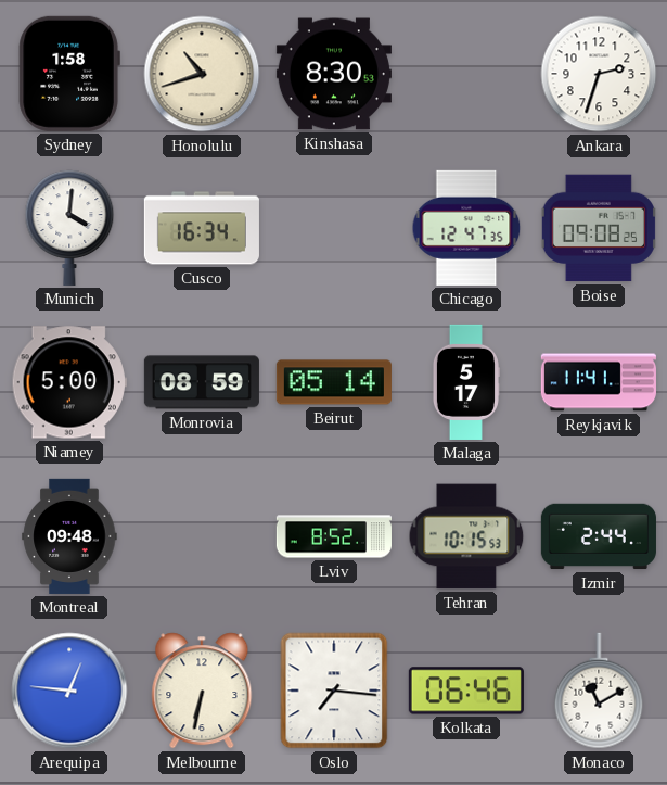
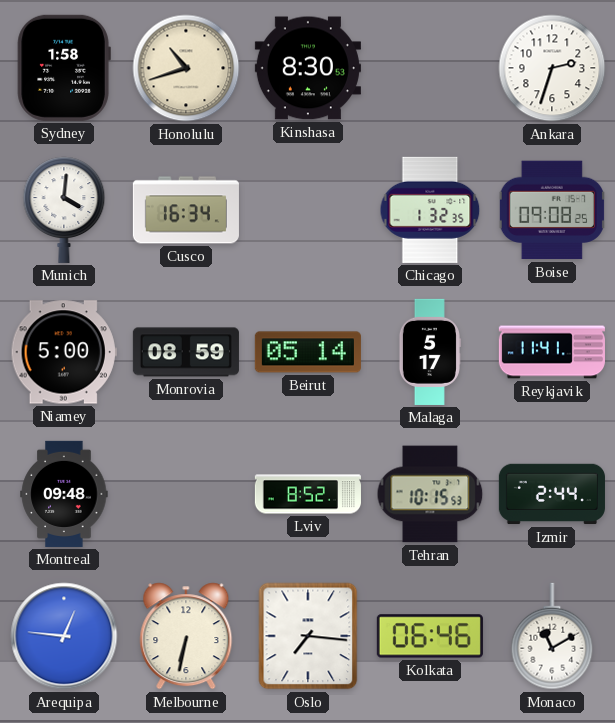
Chicago: 12:47 -> 1:32 (430, 210)
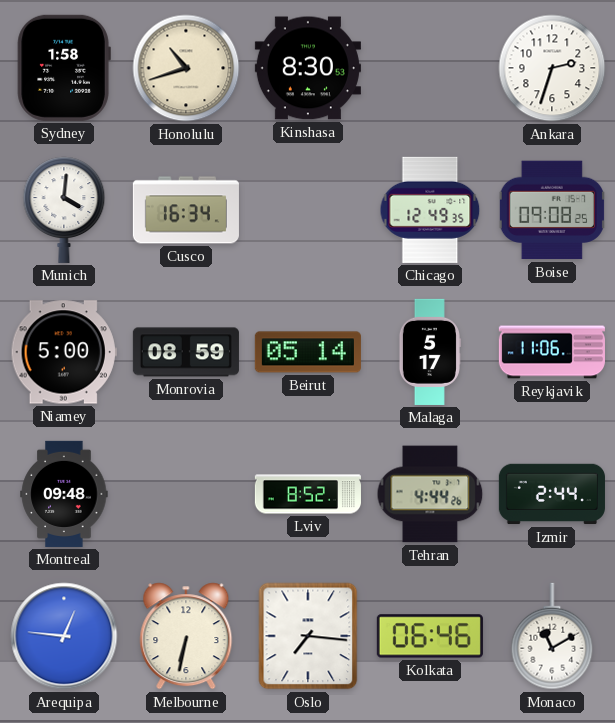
Chicago: 1:32 -> 12:49 (430, 210)
Reykjavik: 11:41 -> 11:06 (552, 352)
Tehran: 10:15 -> 4:44 (430, 494)
